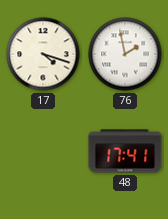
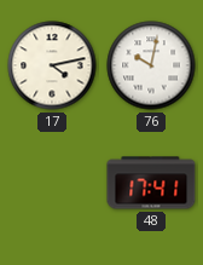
17: 4:18 -> 4:13 (52, 65)
76: 1:58 -> 10:02 (151, 65)
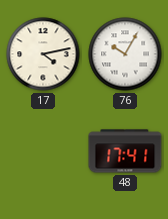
76: 10:02 -> 10:05 (125, 54)
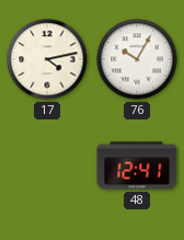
48: 17:41 -> 12:41 (137, 165)
